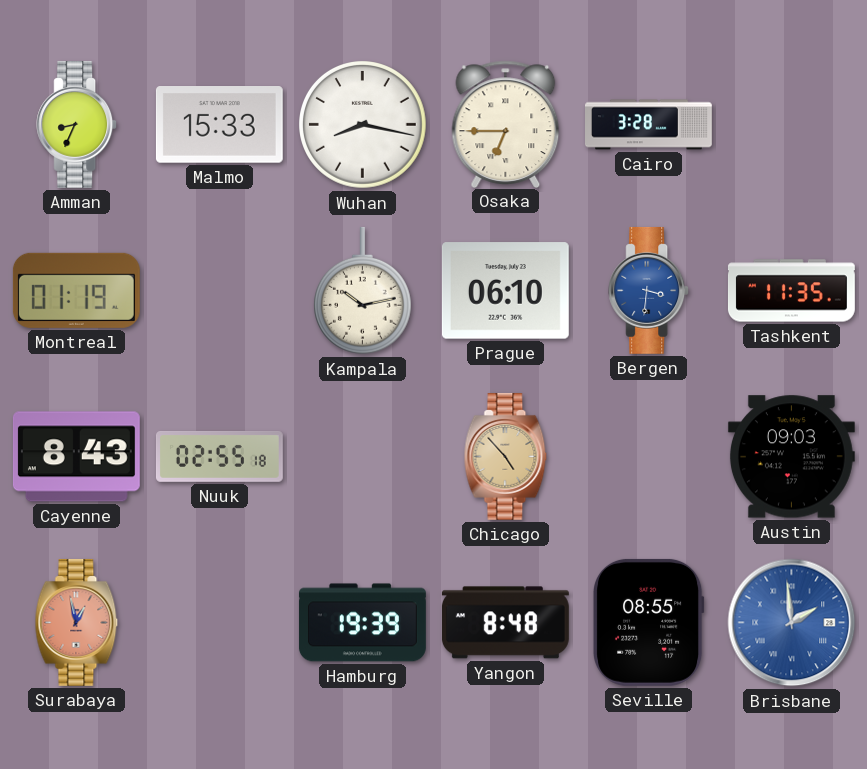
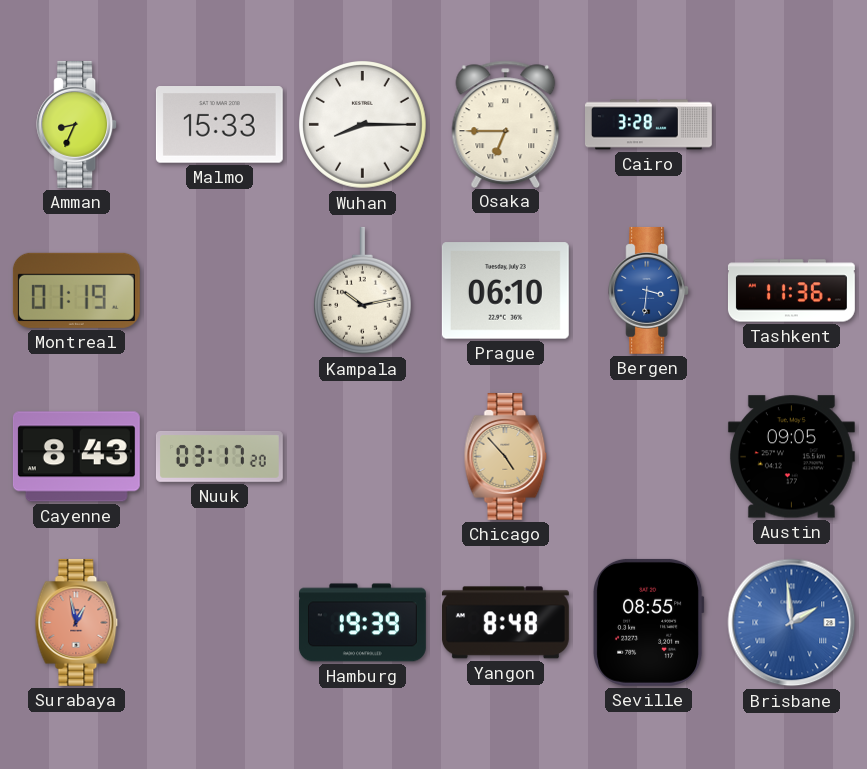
Wuhan: 8:17 -> 8:15 (363, 125)
Tashkent: 11:35 -> 11:36 (792, 291)
Nuuk: 02:55 -> 03:17 (219, 456)
Austin: 09:03 -> 09:05 (791, 457)
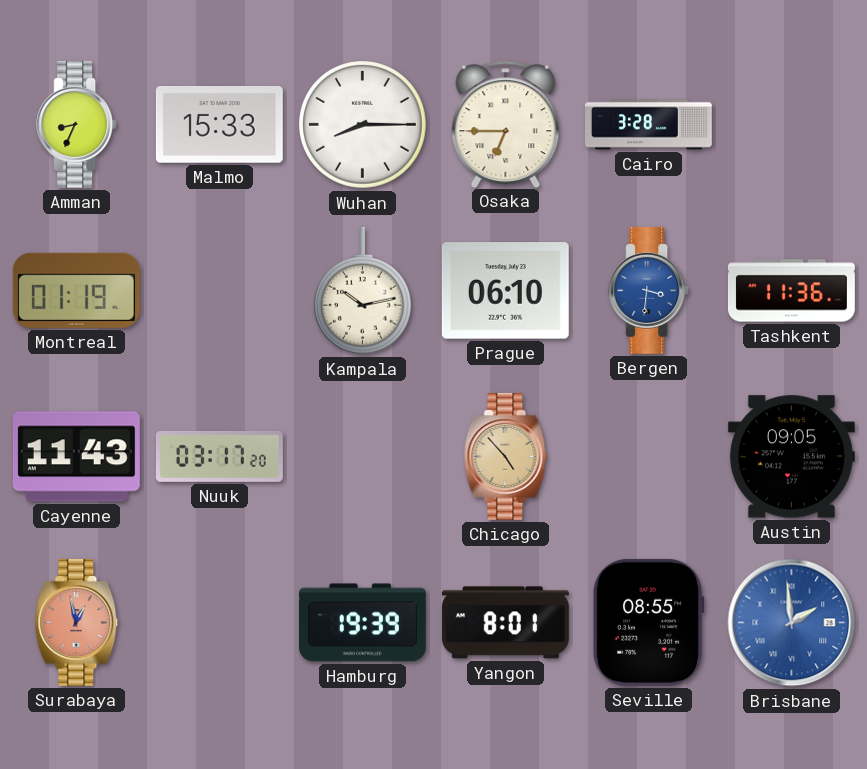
Cayenne: 8:43 -> 11:43 (76, 457)
Yangon: 8:48 -> 8:01 (505, 623)
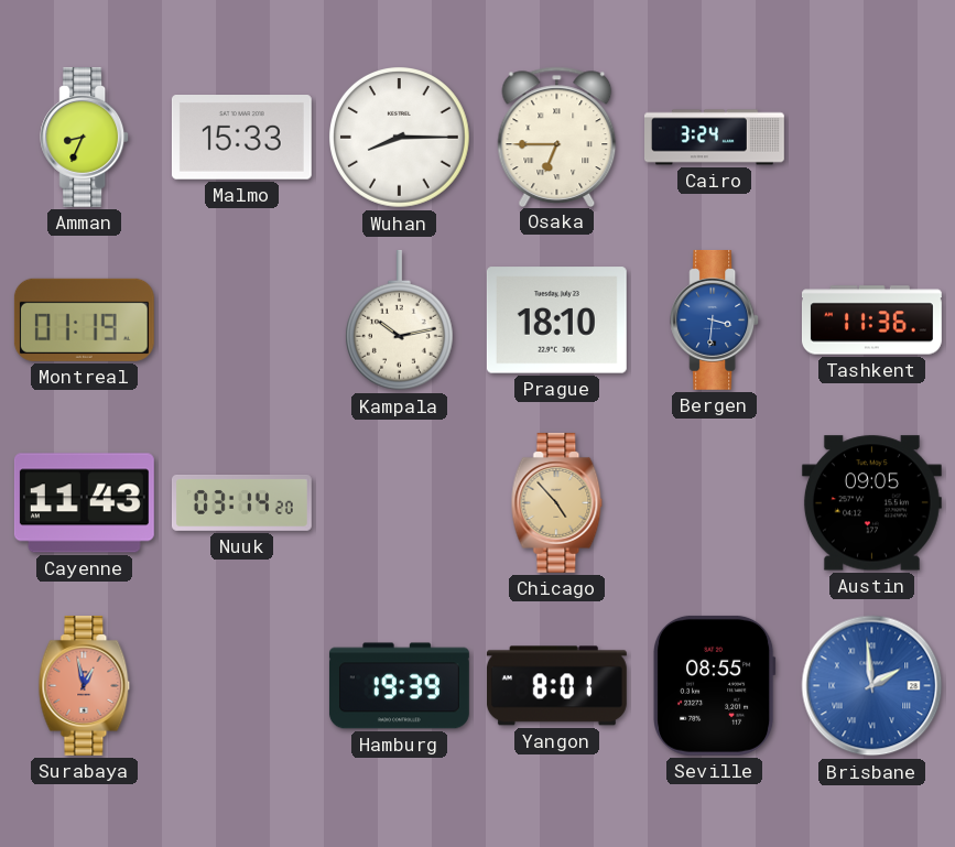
Cairo: 3:28 -> 3:24 (715, 138)
Prague: 06:10 -> 18:10 (556, 321)
Nuuk: 03:17 -> 03:14 (241, 502)
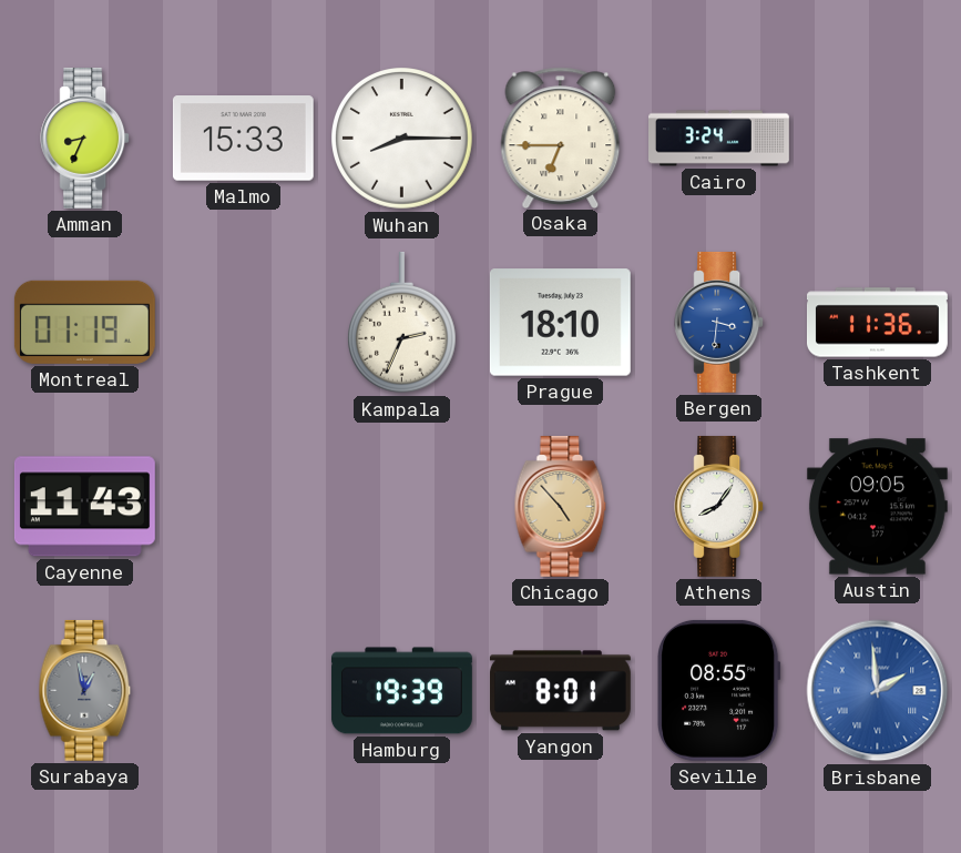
Kampala: 10:13 -> 2:34 (401, 323)
Nuuk: 03:14 -> none (241, 502)
Athens: none -> 8:06 (719, 506)
Surabaya dial: salmon -> grey (85, 690)
